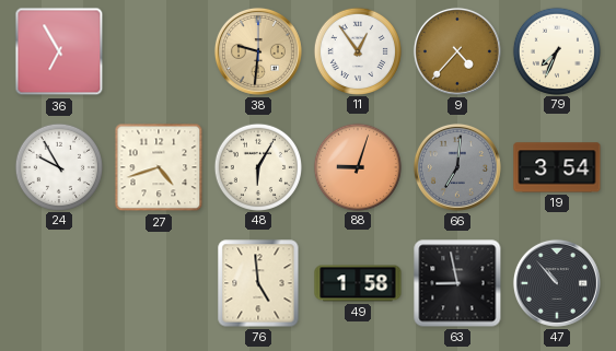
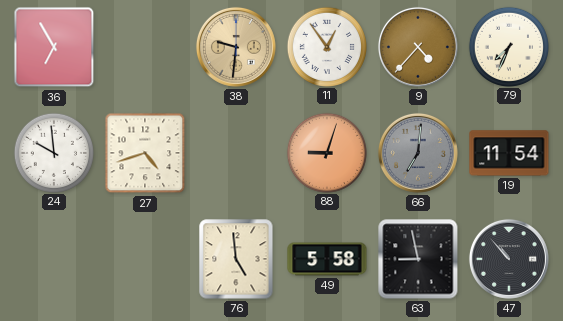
24: 9:55 -> 9:59 (53, 152)
48: 6:05 -> none (257, 166)
19: 3:54 -> 11:54 (509, 153)
49: 1:58 -> 5:58 (327, 259)
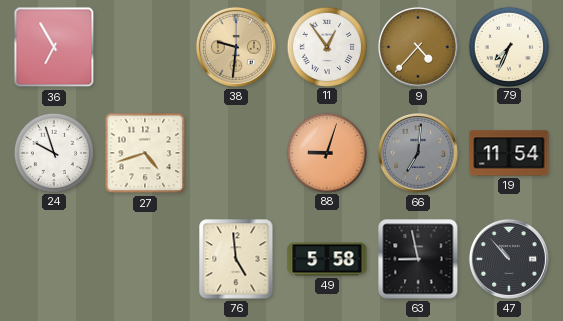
24: 9:59 -> 9:57 (53, 152)
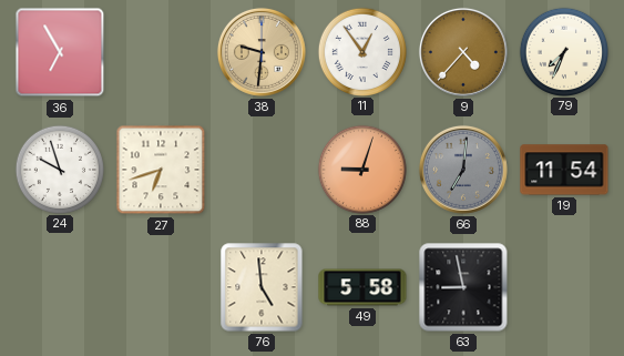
27: 4:42 -> 6:42 (161, 170)
47: 10:53 -> none (509, 259)
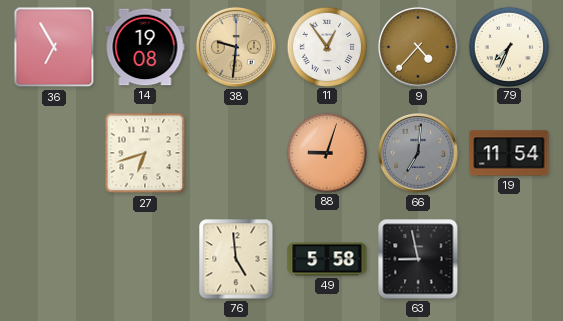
14: none -> 19:08 (145, 47)
24: 9:57 -> none (59, 169)
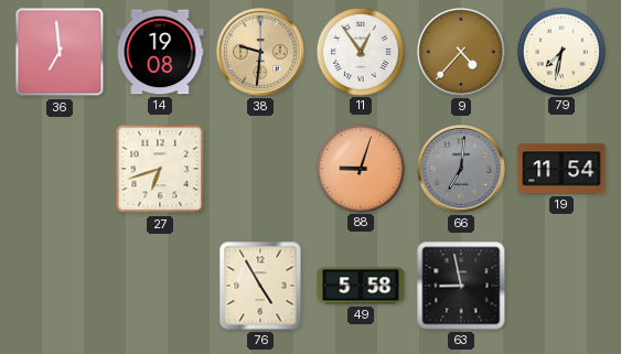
36: 6:55 -> 6:59 (60, 52)
79: 7:34 -> 7:32 (560, 51)
76: 4:59 -> 4:55 (260, 286)
